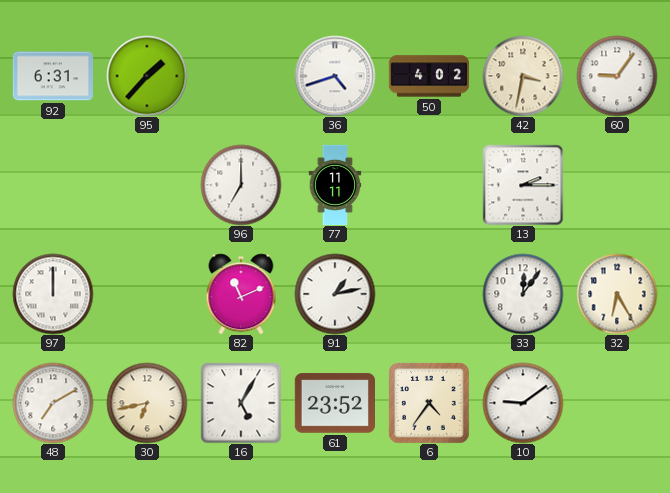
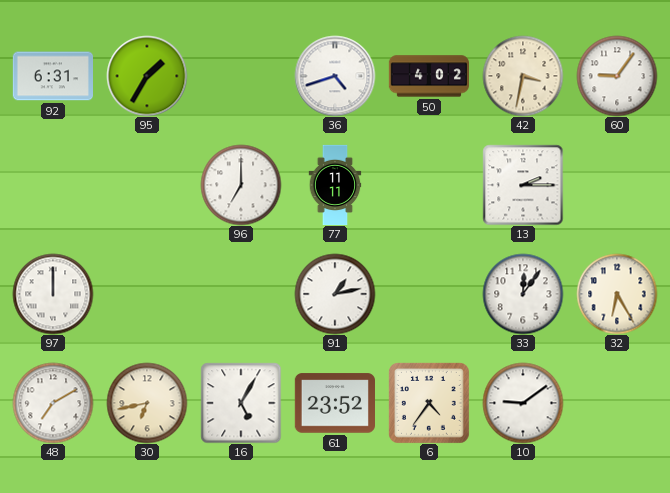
95: 1:37 -> 1:35 (147, 76)
82: 11:11 -> none (241, 294)
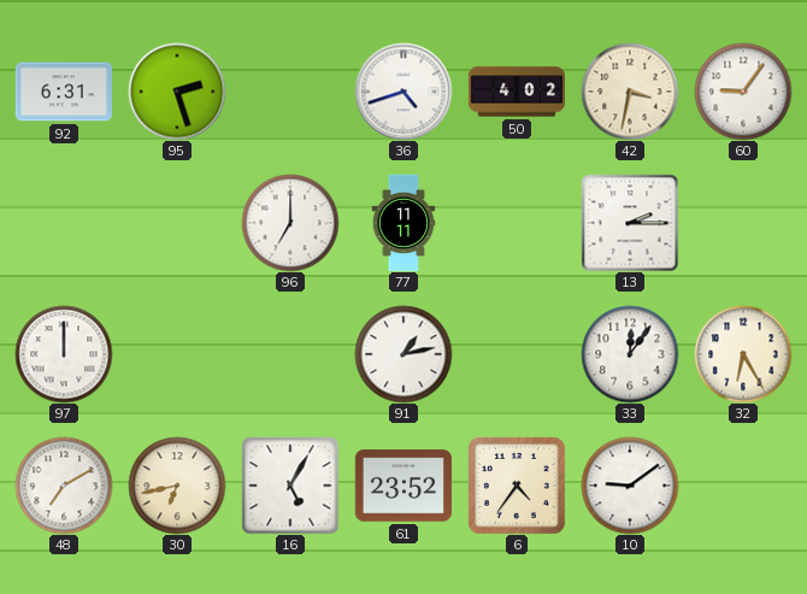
95: 1:35 -> 2:27 (177, 92)
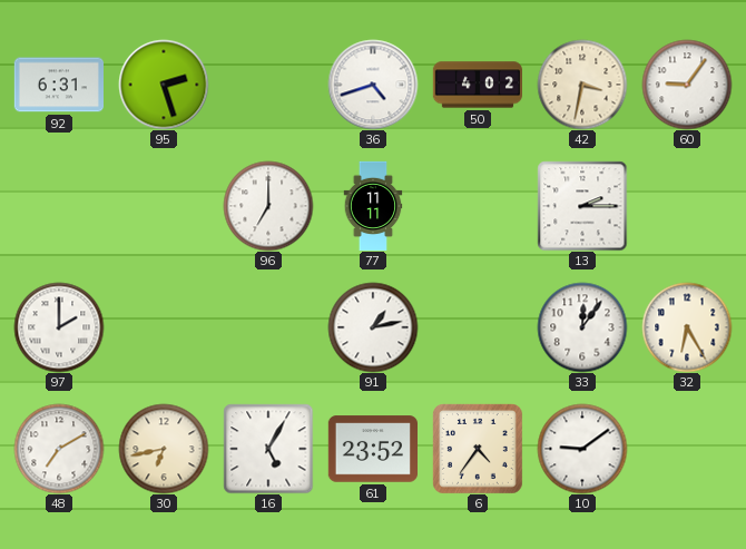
97: 12:00 -> 2:00 (59, 327)
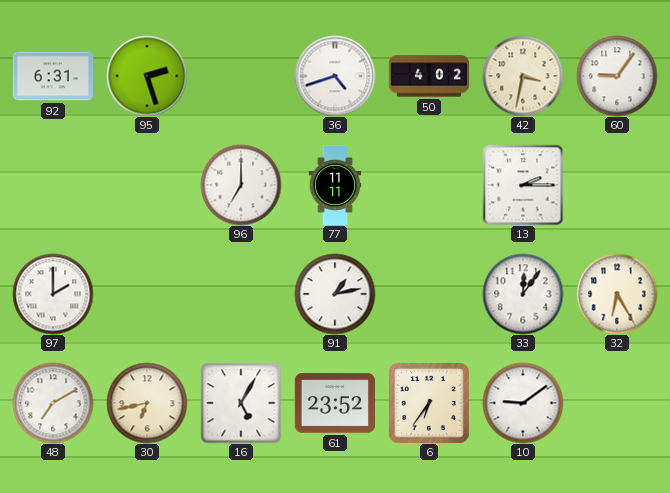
6: 4:36 -> 6:36 (429, 403)
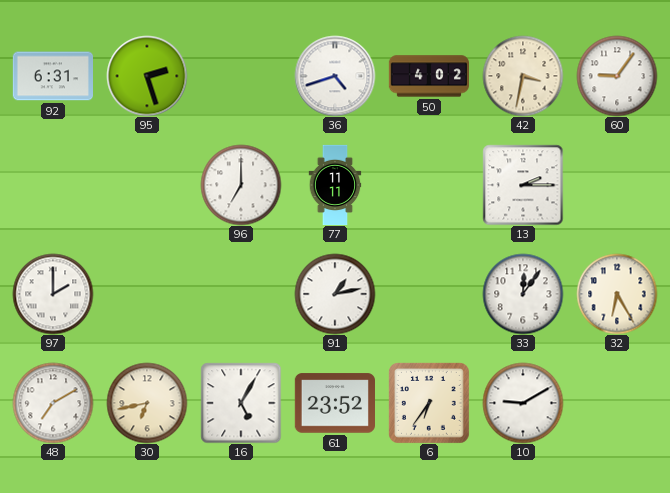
10: 9:09 -> 9:10 (523, 403)
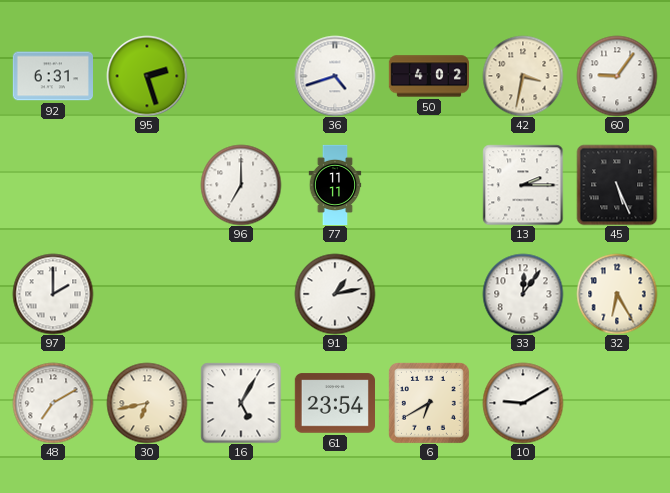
45: none -> 5:26 (617, 185)
61: 23:52 -> 23:54 (334, 403)
6: 6:36 -> 6:40 (429, 403)
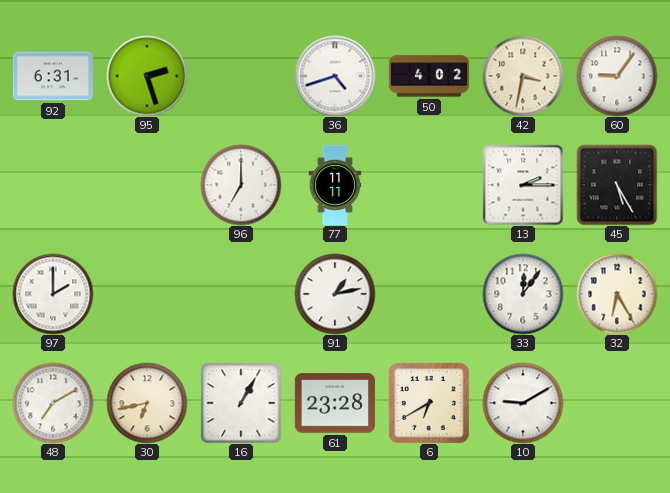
45: 5:26 -> 5:25 (617, 185)
16: 5:05 -> 1:05 (241, 403)
61: 23:54 -> 23:28 (334, 403)
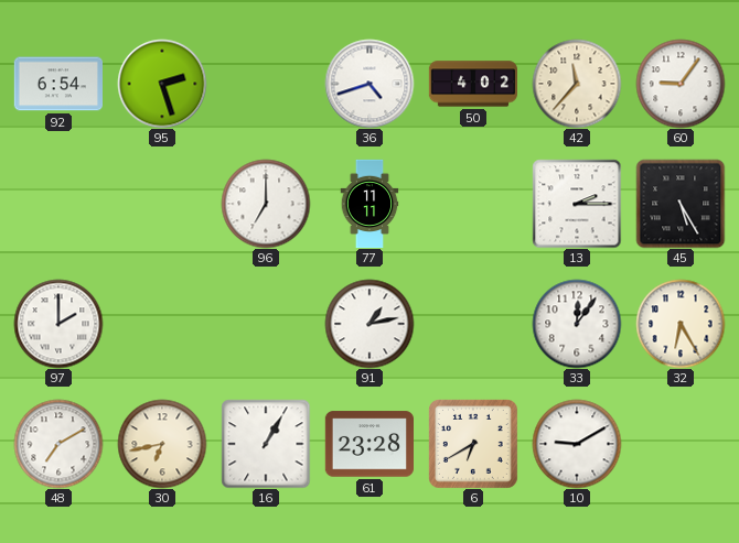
92: 6:31 -> 6:54 (57, 84)
42: 3:32 -> 11:37 (577, 84)
